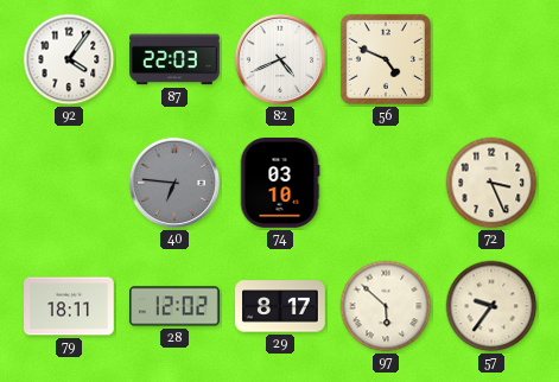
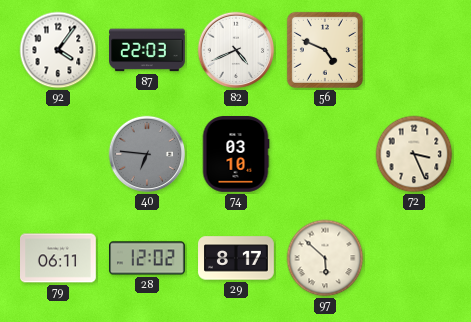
79: 18:11 -> 06:11 (59, 258)
57: 9:36 -> none (491, 306)
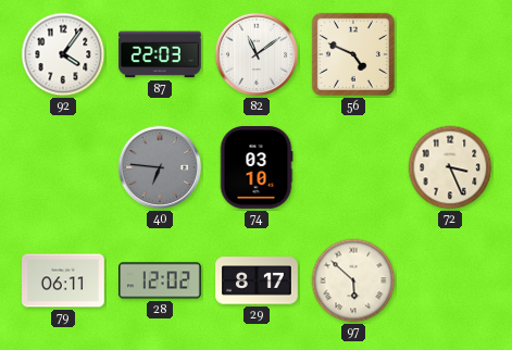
82: 4:41 -> 11:09 (257, 54)
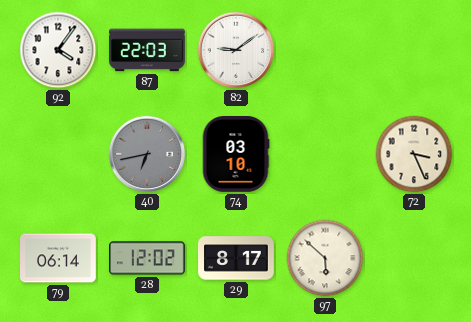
82: 11:09 -> 9:09 (236, 50)
56: 4:49 -> none (353, 54)
40: 6:46 -> 6:43 (147, 154)
79: 06:11 -> 06:14 (59, 258)
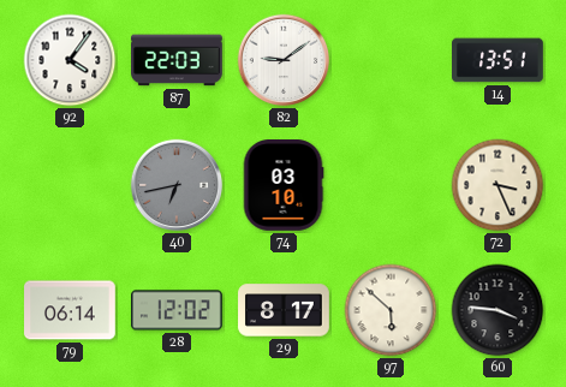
14: none -> 13:51 (499, 60)
60: none -> 3:46 (498, 310)
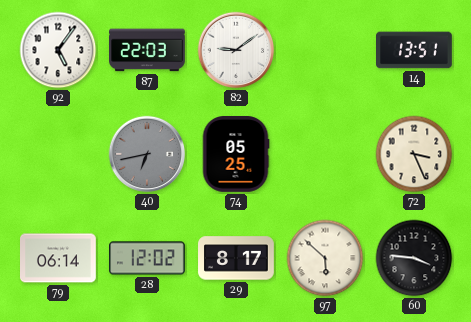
92: 4:06 -> 5:06 (58, 50)
74: 03:10 -> 05:25 (236, 155)
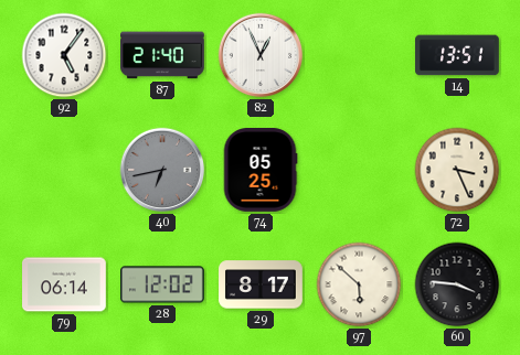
87: 22:03 -> 21:40 (163, 55)
82: 9:09 -> 12:56 (261, 55)
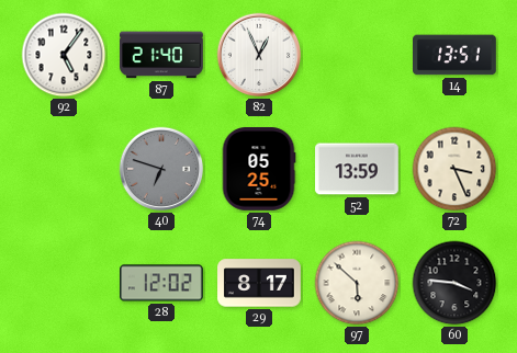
40: 6:43 -> 6:48 (161, 169)
52: none -> 13:59 (358, 169)
79: 06:14 -> none (65, 284)
